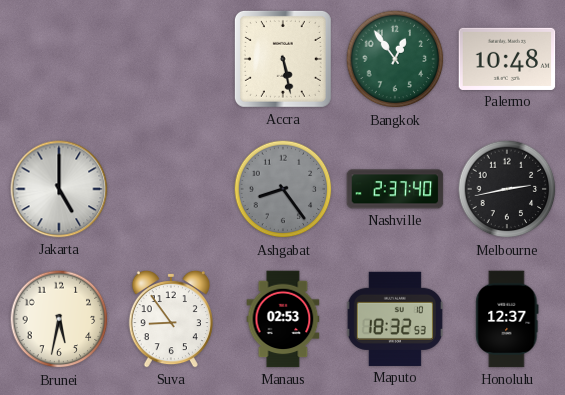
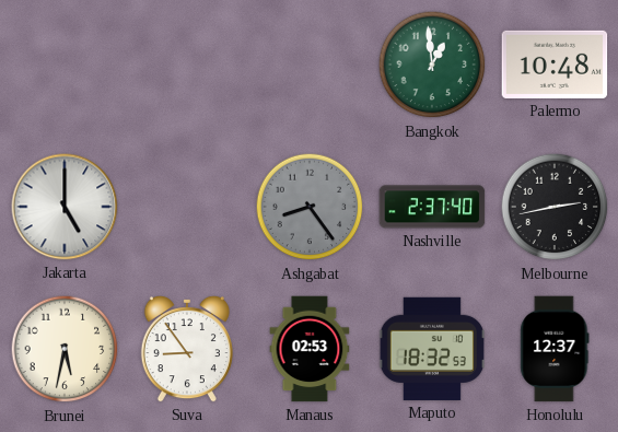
Accra: 5:28 -> none (283, 59)
Bangkok: 12:54 -> 12:59 (432, 65)
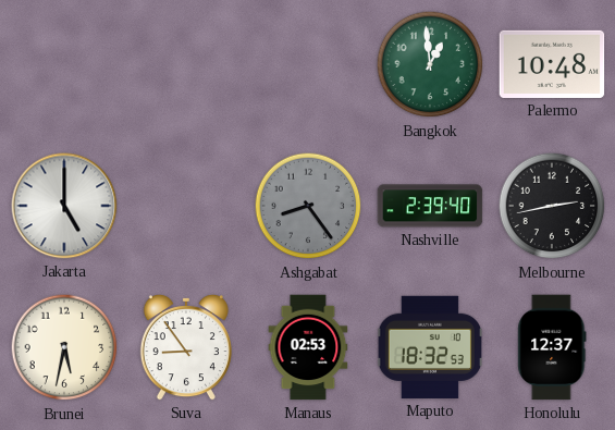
Nashville: 2:37 -> 2:39 (430, 206)
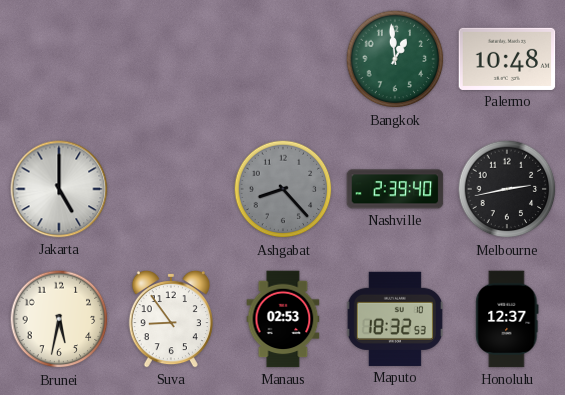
Ashgabat: 8:24 -> 8:23 (283, 189)
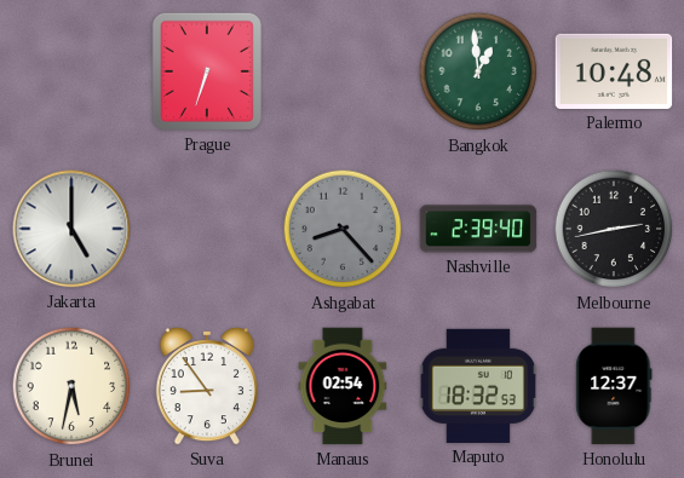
Prague: none -> 6:33 (207, 71)
Manaus: 02:53 -> 02:54 (343, 386)
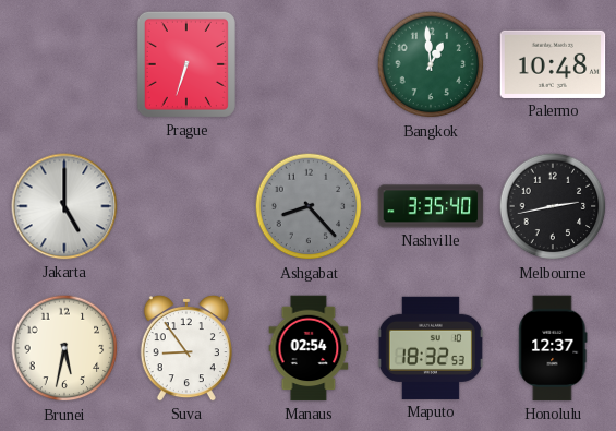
Nashville: 2:39 -> 3:35 (431, 206)
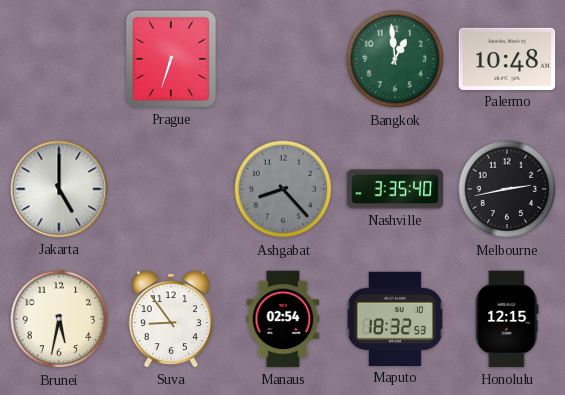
Honolulu: 12:37 -> 12:15 (507, 319)
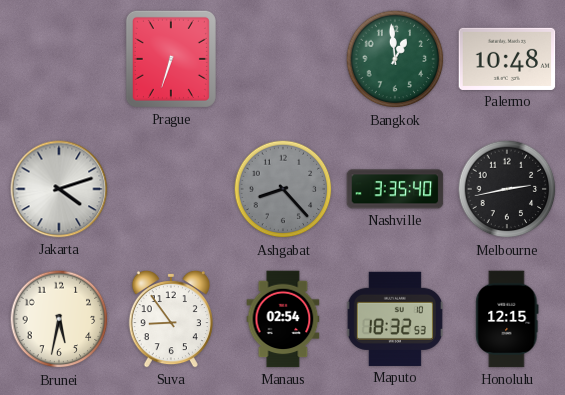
Jakarta: 5:00 -> 4:12 (59, 189)
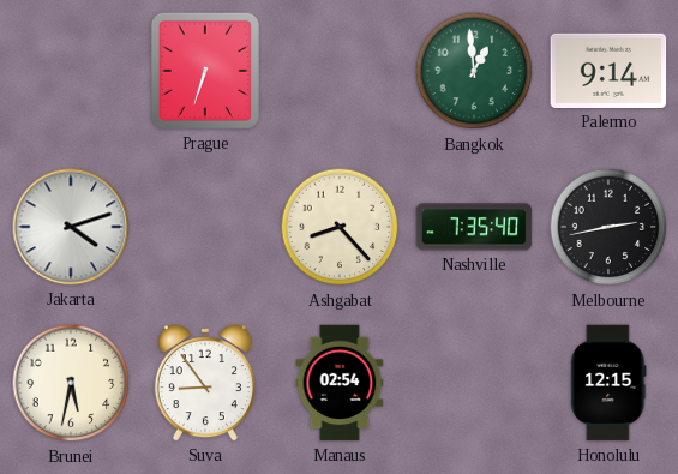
Palermo: 10:48 -> 9:14 (608, 71)
Ashgabat dial: grey -> cream (340, 227)
Nashville: 3:35 -> 7:35 (474, 227)
Maputo: 18:32 -> none (395, 319)
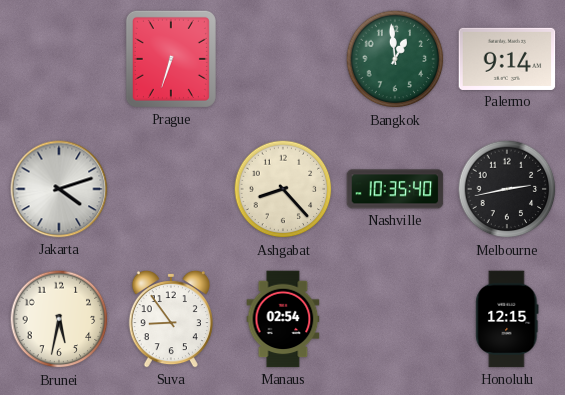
Nashville: 7:35 -> 10:35 (395, 189)
